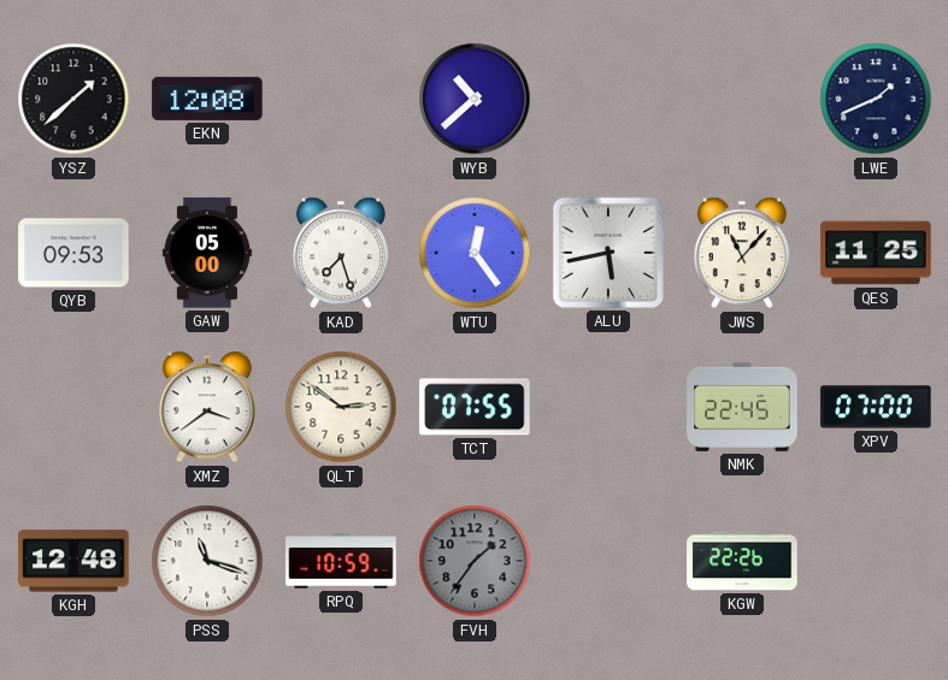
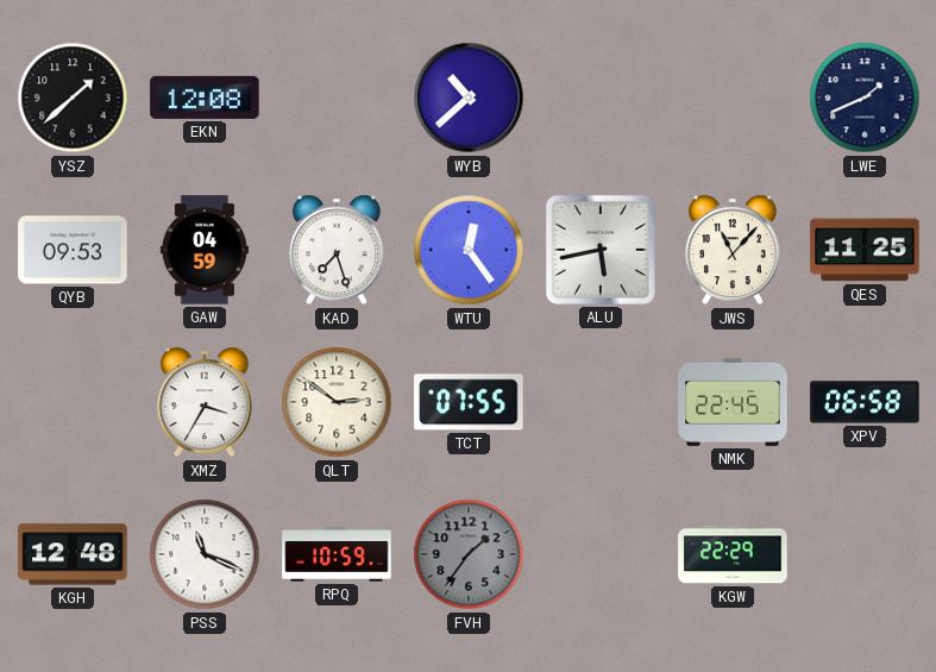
GAW: 05:00 -> 04:59 (205, 250)
XMZ: 3:39 -> 3:35 (205, 402)
XPV: 07:00 -> 06:58 (865, 402)
PSS: 11:18 -> 11:19 (205, 554)
KGW: 22:26 -> 22:29 (733, 554)
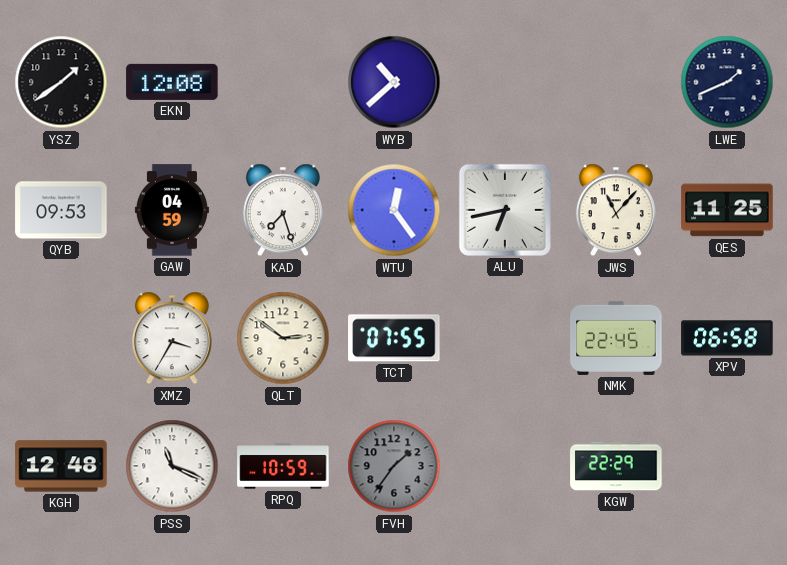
YSZ: 1:38 -> 1:39 (61, 82)
ALU: 5:43 -> 6:43 (505, 210)
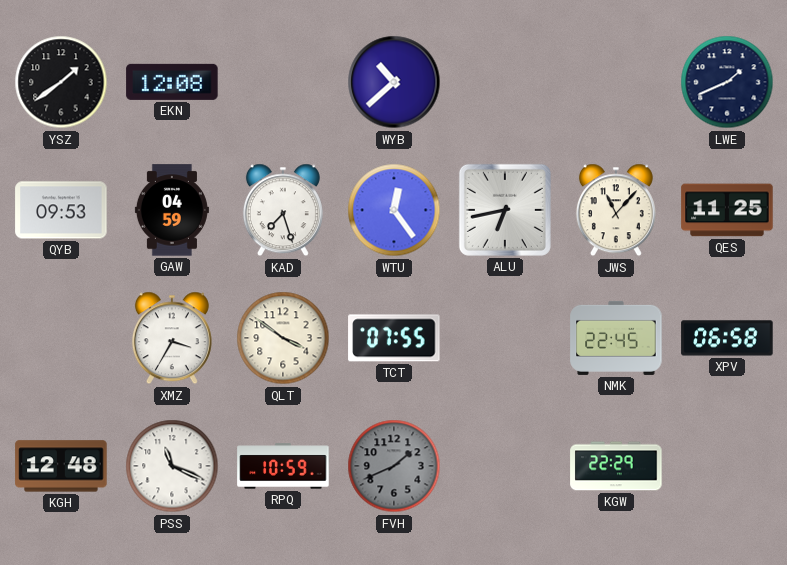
QLT: 2:51 -> 3:51 (283, 338)
FVH: 1:36 -> 1:41 (394, 466)
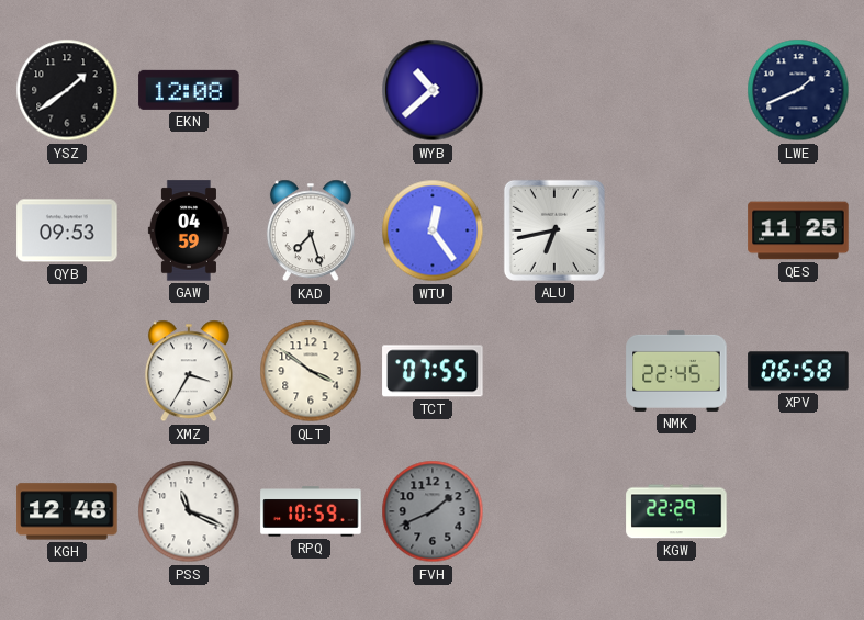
JWS: 11:07 -> none (616, 210)
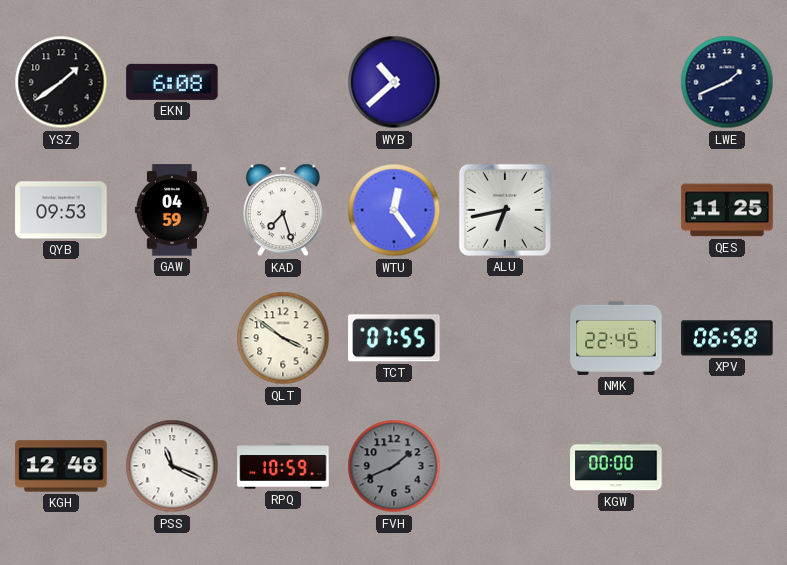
EKN: 12:08 -> 6:08 (172, 82)
XMZ: 3:35 -> none (189, 371)
KGW: 22:29 -> 00:00 (616, 466)
